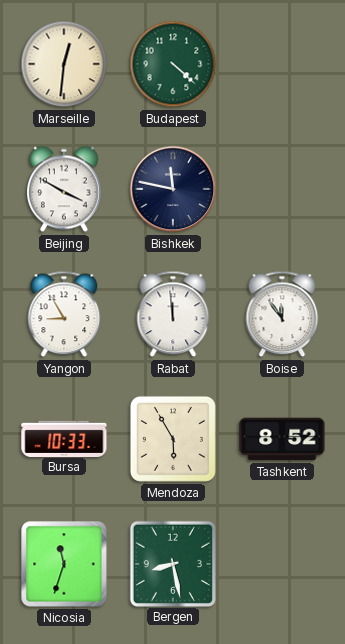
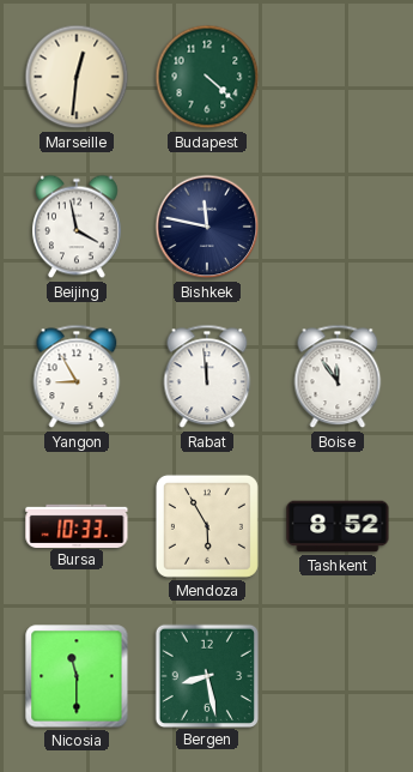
Beijing: 3:50 -> 3:58 (78, 227)
Nicosia: 11:33 -> 11:30 (77, 676)
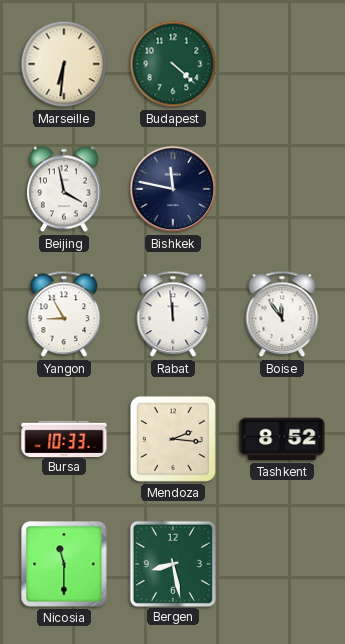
Marseille: 12:31 -> 6:31 (64, 64)
Mendoza: 5:55 -> 2:16 (173, 439)
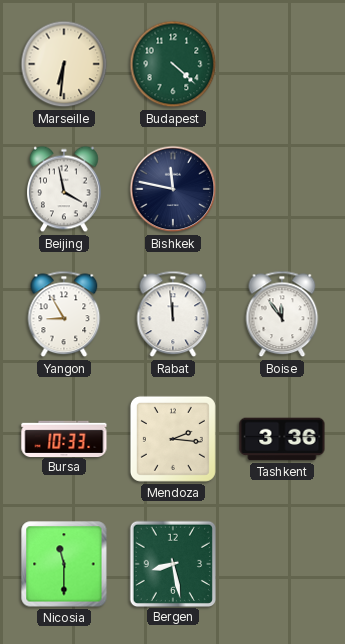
Tashkent: 8:52 -> 3:36 (282, 439)
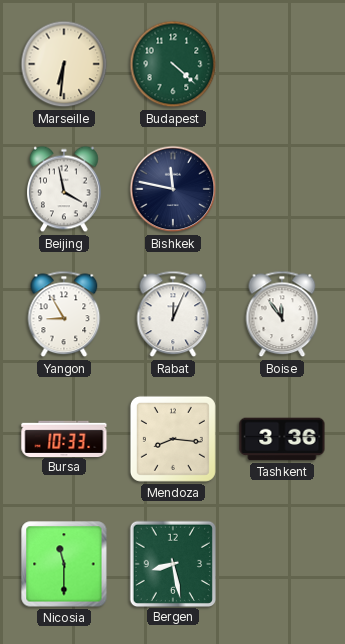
Rabat: 11:59 -> 12:04 (173, 314)
Mendoza: 2:16 -> 8:16 (173, 439)
